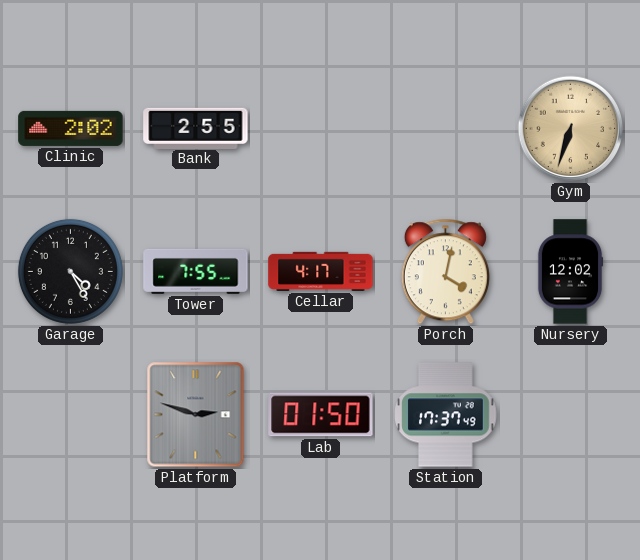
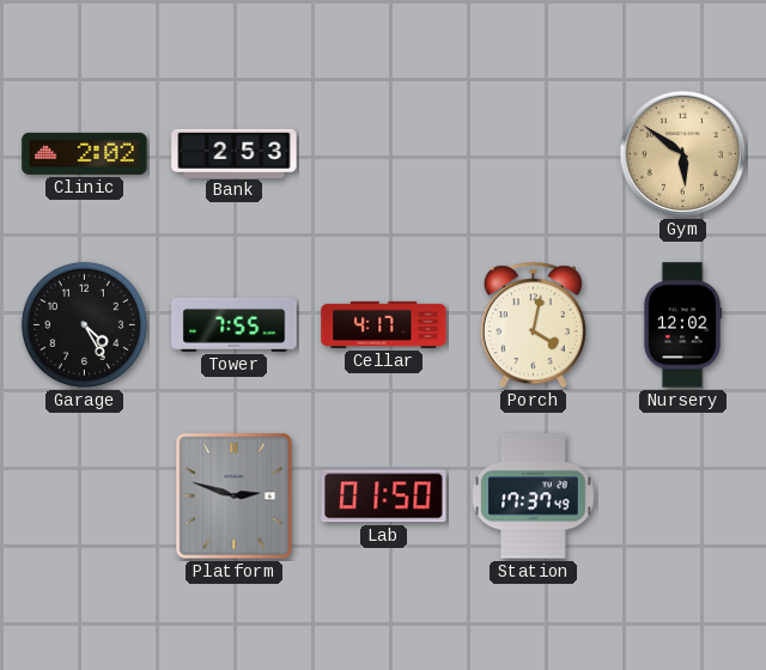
Bank: 2:55 -> 2:53 (235, 153)
Gym: 6:33 -> 5:51 (683, 154)
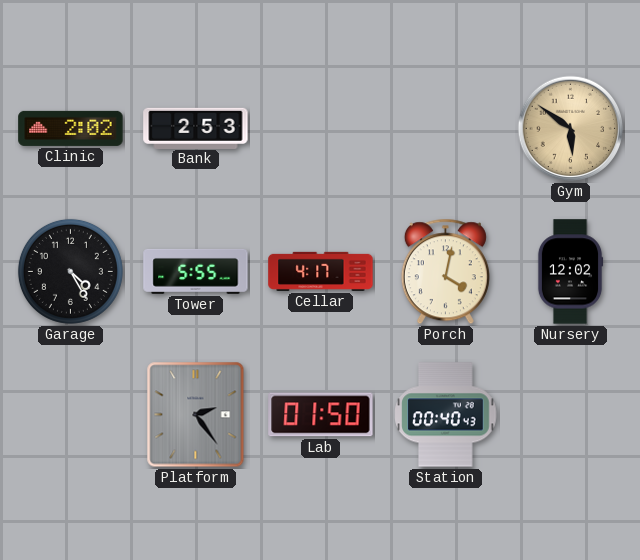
Tower: 7:55 -> 5:55 (196, 271)
Platform: 2:48 -> 2:24 (196, 415)
Station: 17:37 -> 00:40 (446, 415)
